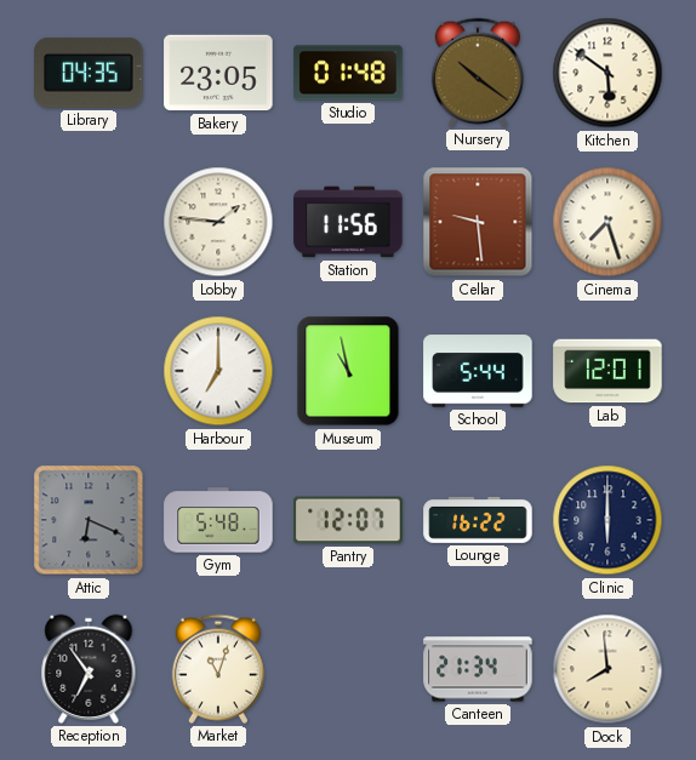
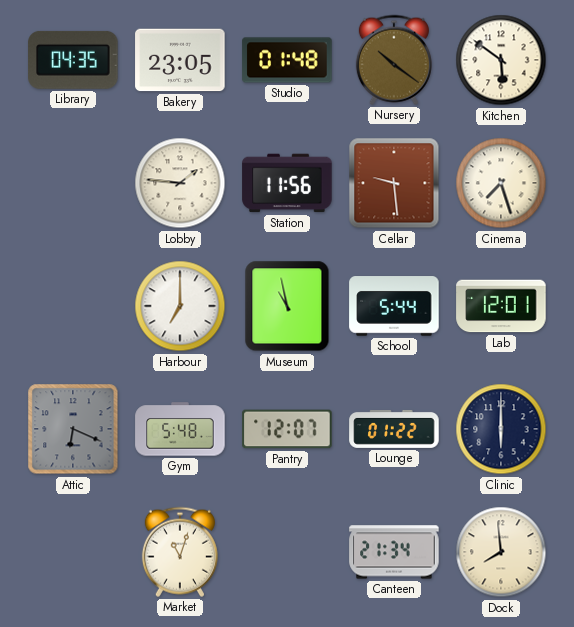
Lounge: 16:22 -> 01:22 (394, 429)
Reception: 6:54 -> none (89, 669)
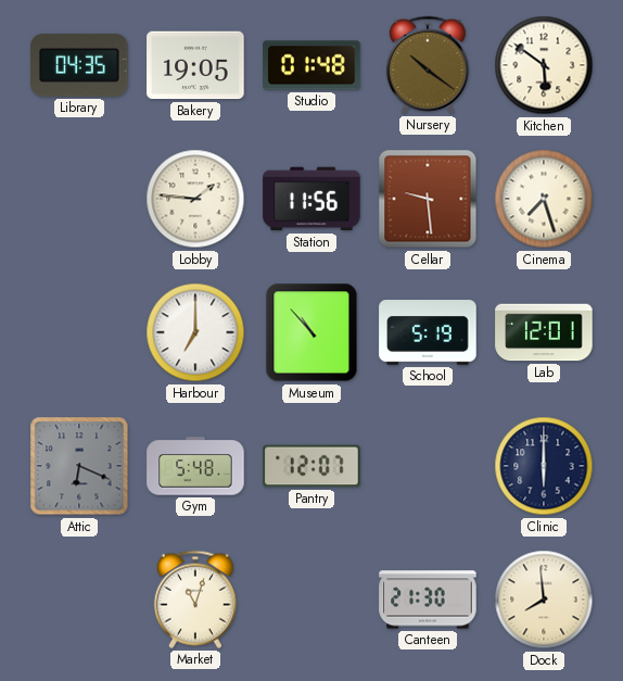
Bakery: 23:05 -> 19:05 (195, 65)
Museum: 10:58 -> 10:53 (311, 332)
School: 5:44 -> 5:19 (428, 332)
Lounge: 01:22 -> none (394, 429)
Canteen: 21:34 -> 21:30 (428, 600)
